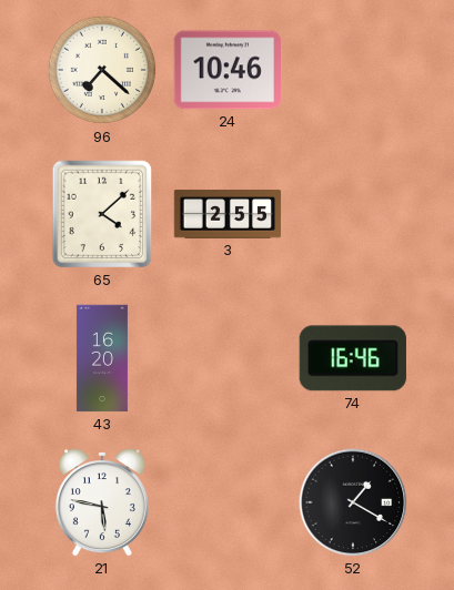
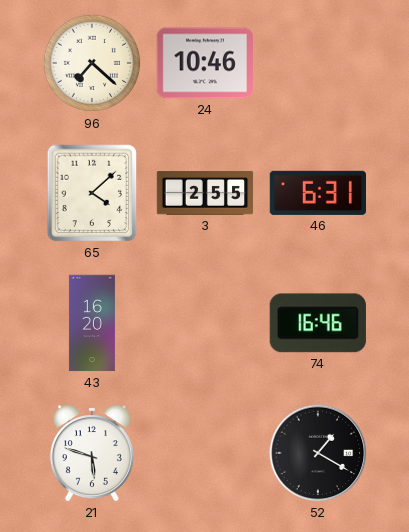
46: none -> 6:31 (317, 193)
21: 5:47 -> 5:48 (92, 453)
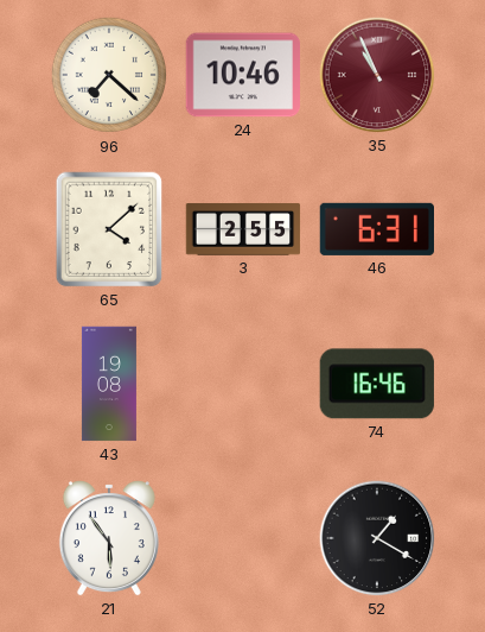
35: none -> 10:56 (377, 75)
43: 16:20 -> 19:08 (109, 384)
21: 5:48 -> 5:54 (109, 538)
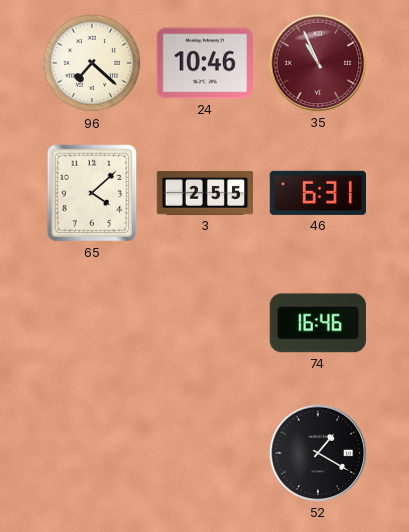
43: 19:08 -> none (109, 384)
21: 5:54 -> none (109, 538)
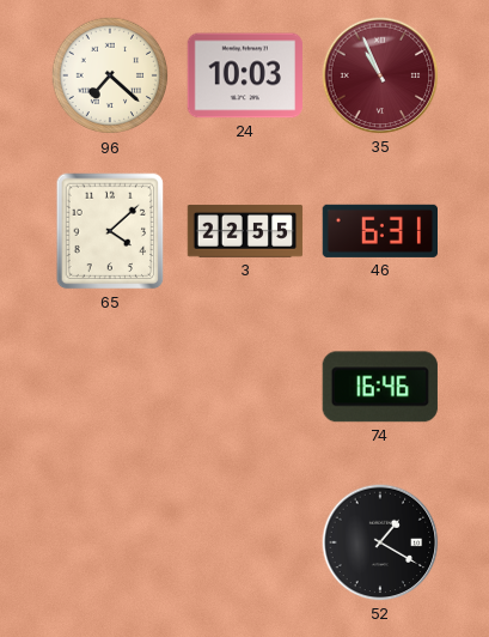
24: 10:46 -> 10:03 (244, 75)
3: 2:55 -> 22:55 (245, 231)
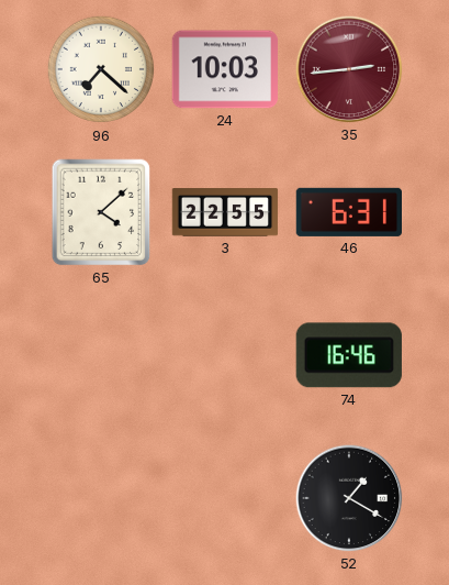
35: 10:56 -> 2:44 (349, 69)
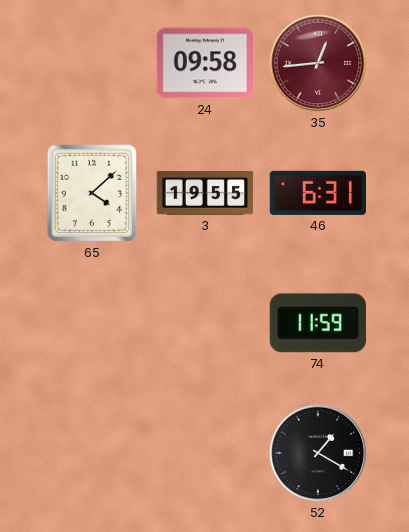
96: 7:22 -> none (101, 69)
24: 10:03 -> 09:58 (204, 63)
35: 2:44 -> 12:44 (318, 63)
3: 22:55 -> 19:55 (205, 193)
74: 16:46 -> 11:59 (318, 323)
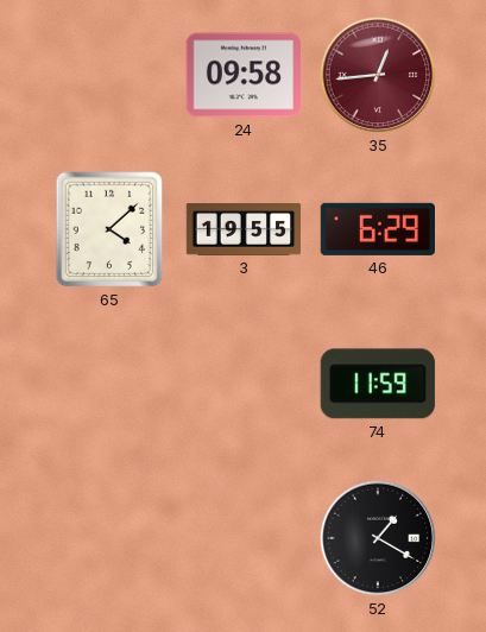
46: 6:31 -> 6:29 (377, 229)
